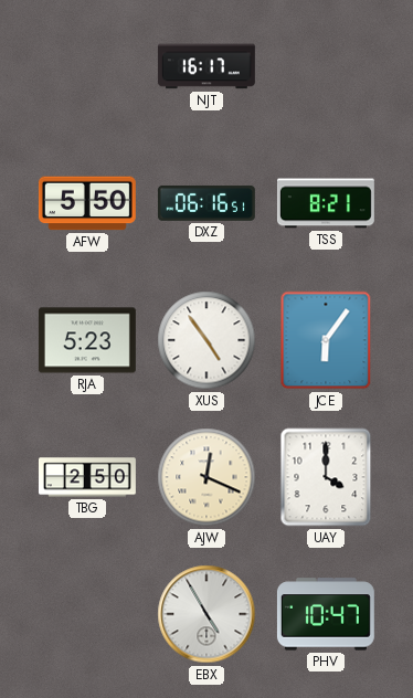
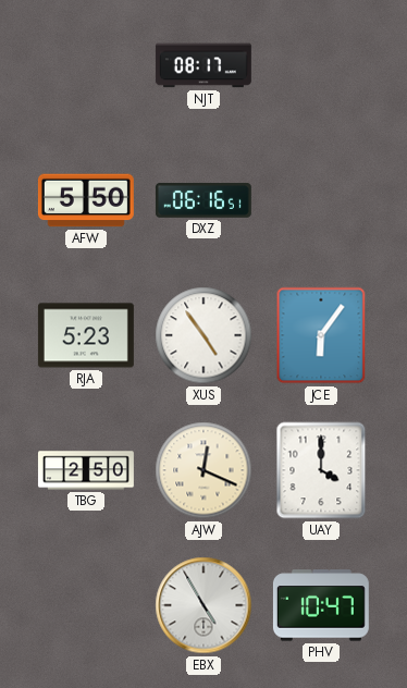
NJT: 16:17 -> 08:17 (203, 65)
TSS: 8:21 -> none (326, 203)
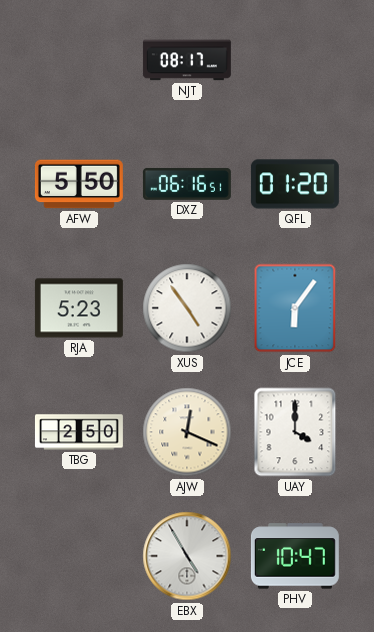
QFL: none -> 01:20 (295, 184)
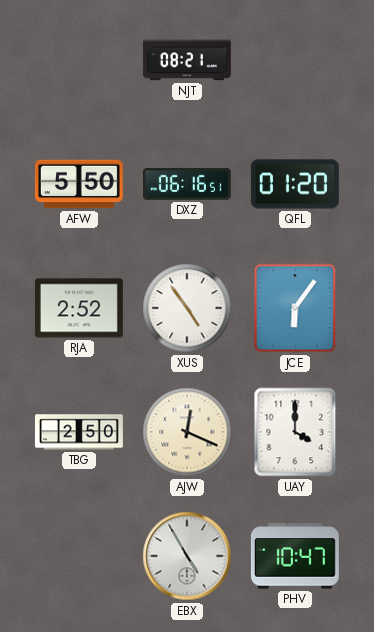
NJT: 08:17 -> 08:21 (187, 60)
RJA: 5:23 -> 2:52 (79, 308)
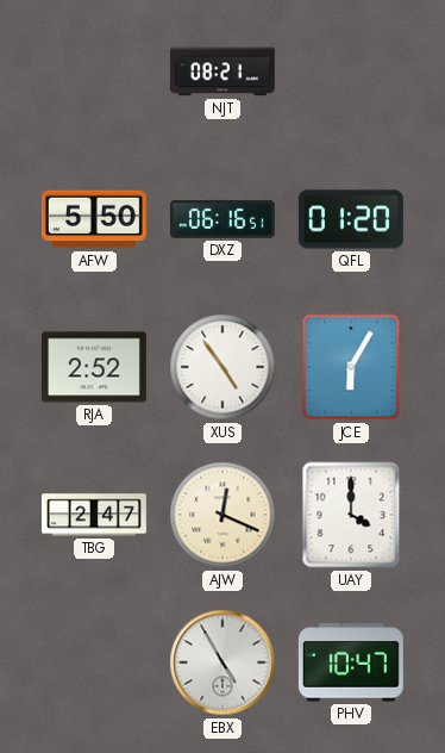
JCE: 6:06 -> 6:05 (351, 367)
TBG: 2:50 -> 2:47 (94, 515)
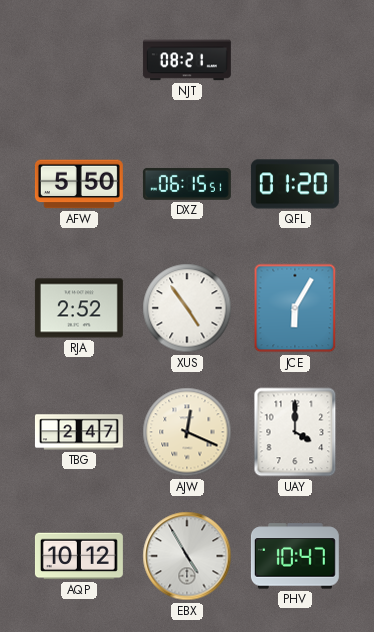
DXZ: 06:16 -> 06:15 (187, 184)
AQP: none -> 10:12 (79, 556)
